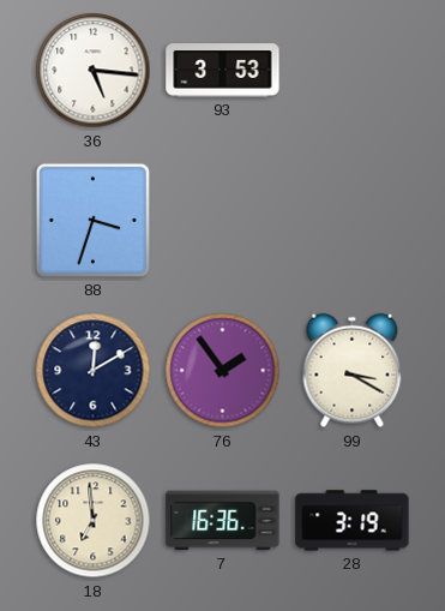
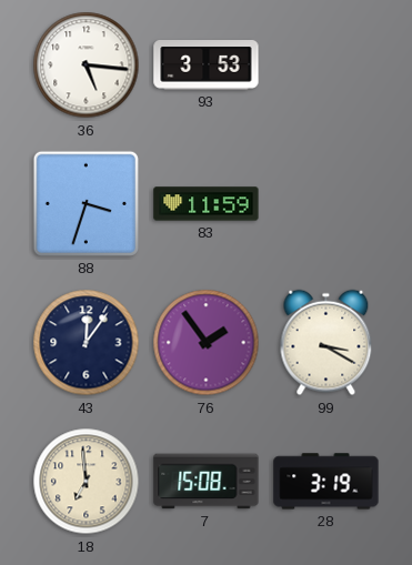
83: none -> 11:59 (207, 204)
43: 12:10 -> 12:06 (87, 343)
7: 16:36 -> 15:08 (207, 482)
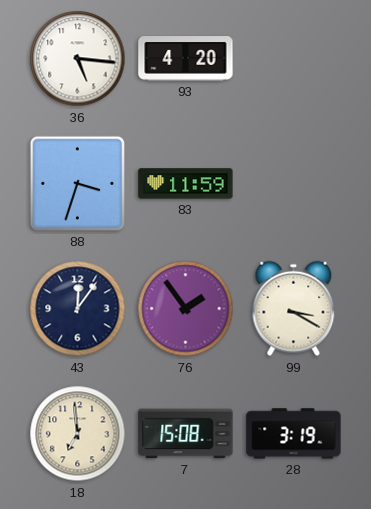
93: 3:53 -> 4:20 (186, 59)
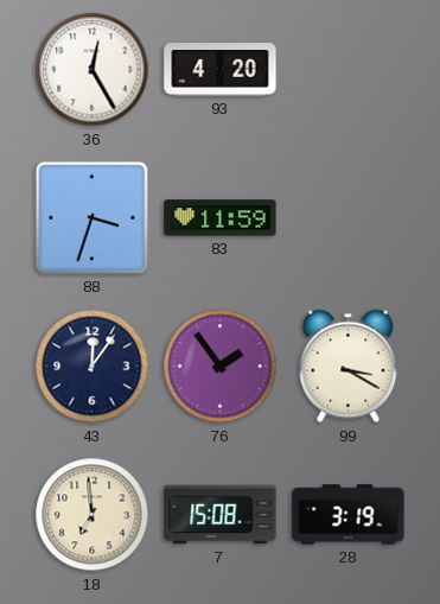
36: 5:16 -> 12:25 (93, 70)
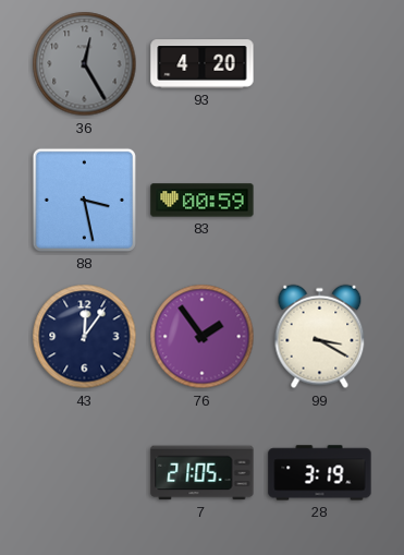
36 dial: white -> grey (85, 64)
88: 3:33 -> 3:28 (84, 200)
83: 11:59 -> 00:59 (203, 201)
18: 6:59 -> none (93, 515)
7: 15:08 -> 21:05 (203, 473)
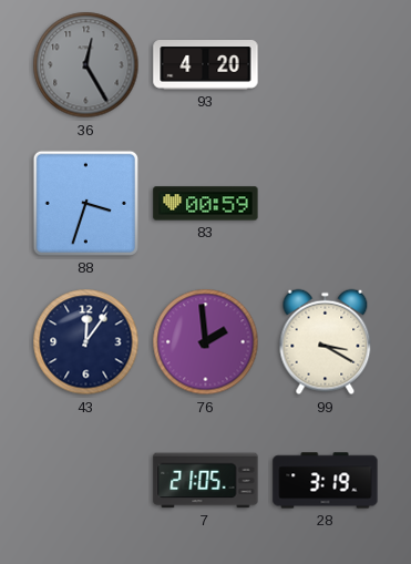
88: 3:28 -> 3:33 (85, 203)
76: 1:54 -> 1:59 (206, 342)
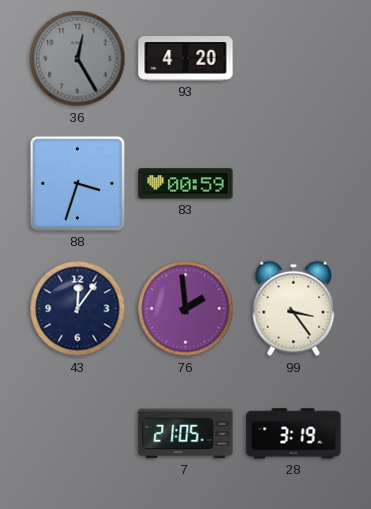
99: 3:20 -> 3:24 (294, 309)
